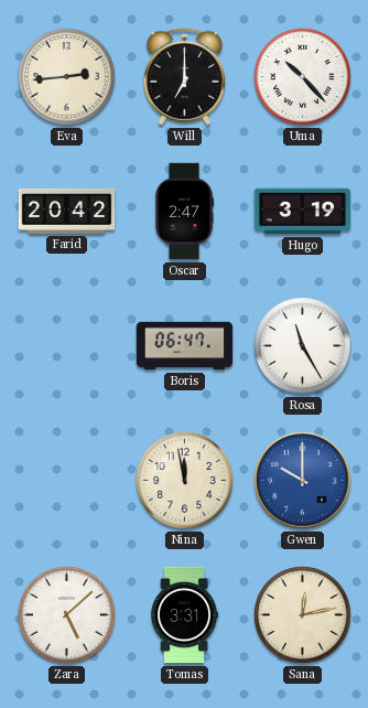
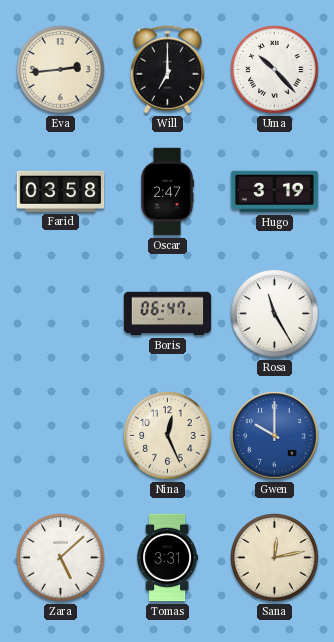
Farid: 20:42 -> 03:58 (61, 191)
Nina: 11:58 -> 12:26 (168, 436)
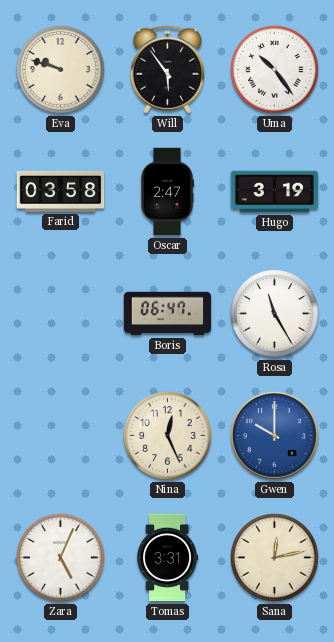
Eva: 2:44 -> 9:48 (61, 70)
Will: 7:00 -> 5:54 (167, 70)
Uma: 10:23 -> 10:24 (275, 70)
Zara: 5:08 -> 5:04 (61, 558)
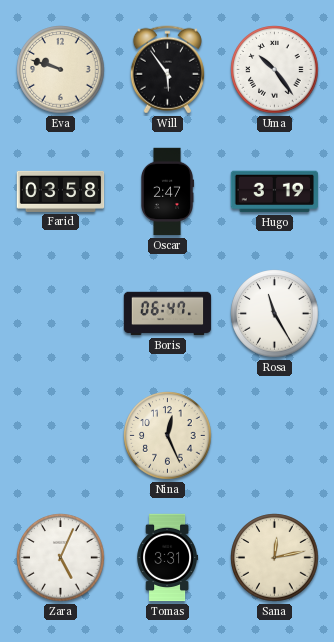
Gwen: 10:00 -> none (275, 436)
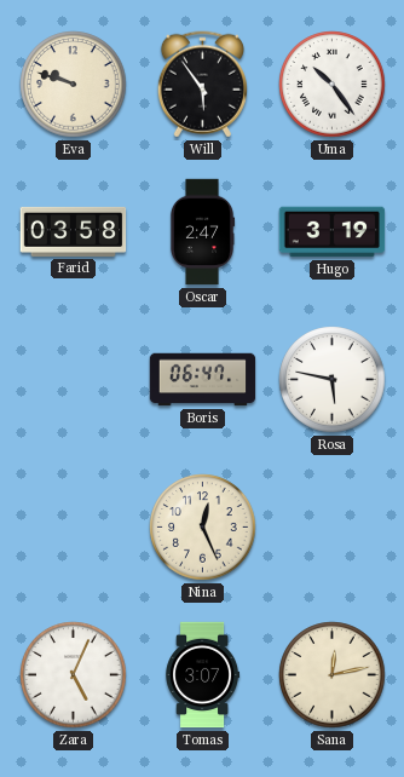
Rosa: 11:25 -> 5:47 (333, 380)
Tomas: 3:31 -> 3:07 (203, 675)
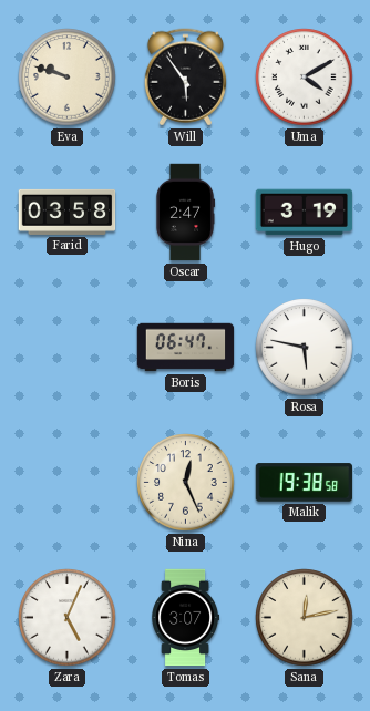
Uma: 10:24 -> 4:10 (305, 78)
Malik: none -> 19:38 (305, 483)
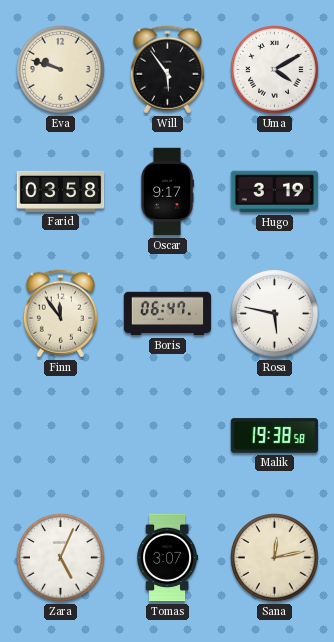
Oscar: 2:47 -> 9:17 (167, 192)
Finn: none -> 11:54 (60, 314)
Nina: 12:26 -> none (186, 483)
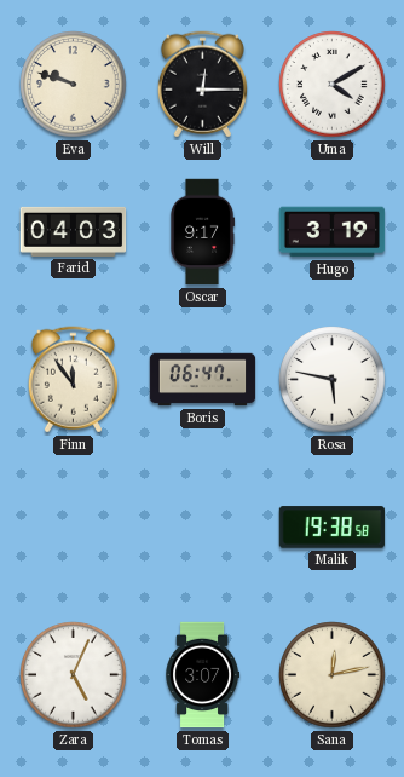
Will: 5:54 -> 12:15 (202, 85)
Farid: 03:58 -> 04:03 (74, 231)
